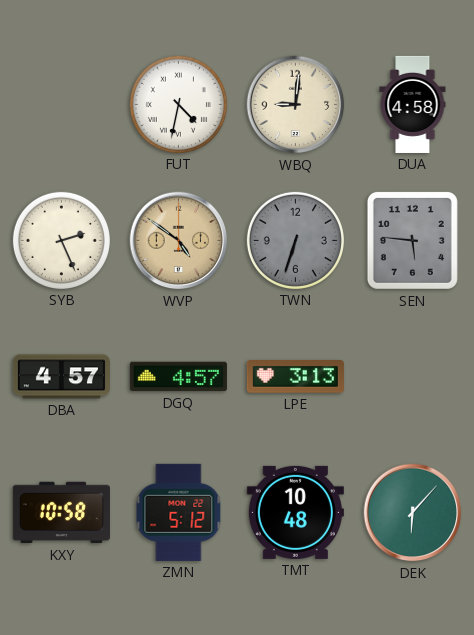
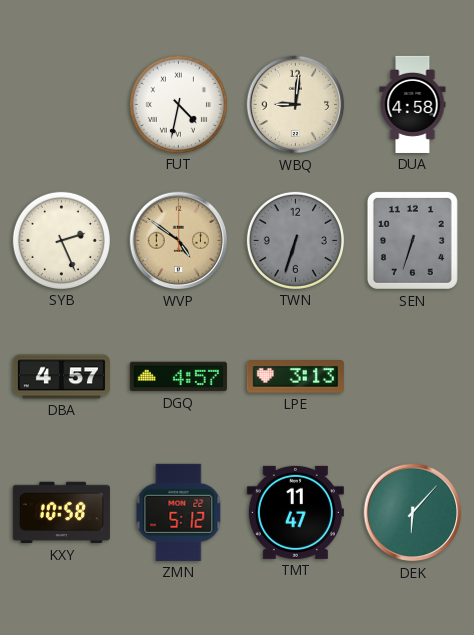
SEN: 5:46 -> 6:33 (412, 240)
TMT: 10:48 -> 11:47 (295, 512)
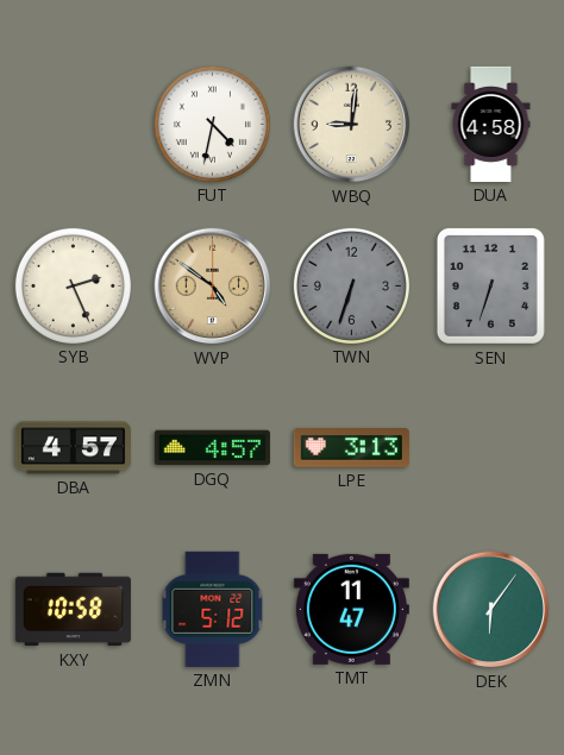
DEK: 6:07 -> 6:06 (491, 610)
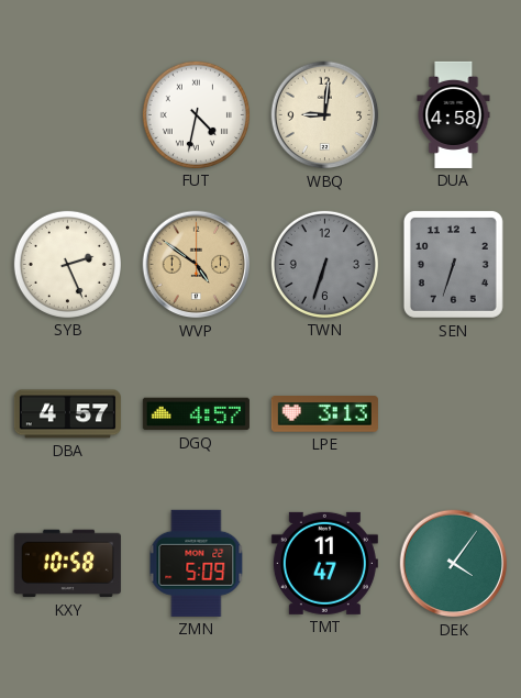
ZMN: 5:12 -> 5:09 (197, 563)
DEK: 6:06 -> 4:06 (454, 564)
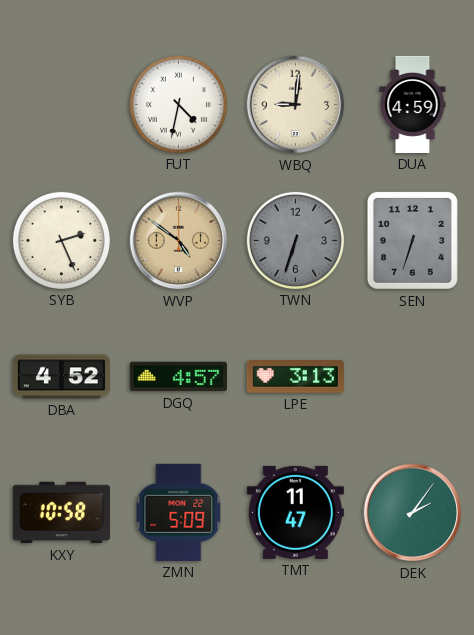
DUA: 4:58 -> 4:59 (413, 104)
DBA: 4:57 -> 4:52 (61, 377)
DEK: 4:06 -> 2:06 (413, 513)
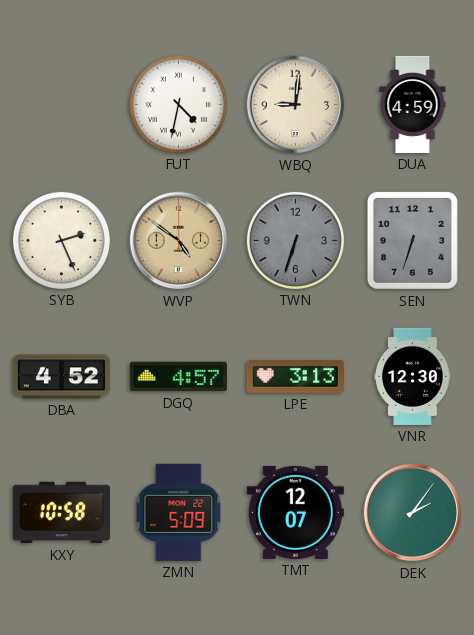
VNR: none -> 12:30 (413, 376)
TMT: 11:47 -> 12:07 (295, 512)
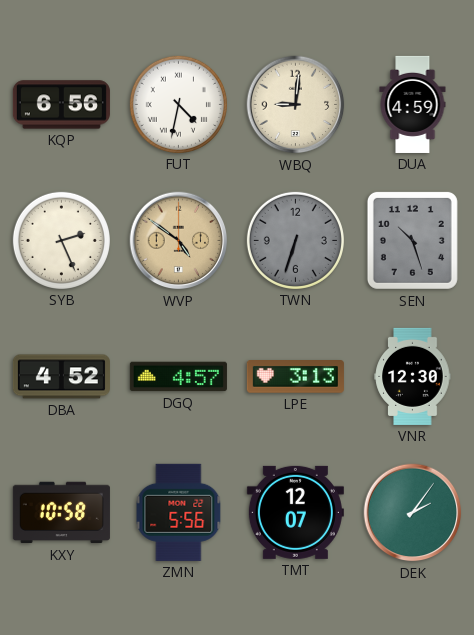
KQP: none -> 6:56 (61, 105)
SEN: 6:33 -> 10:27 (412, 240)
ZMN: 5:09 -> 5:56 (179, 512)
